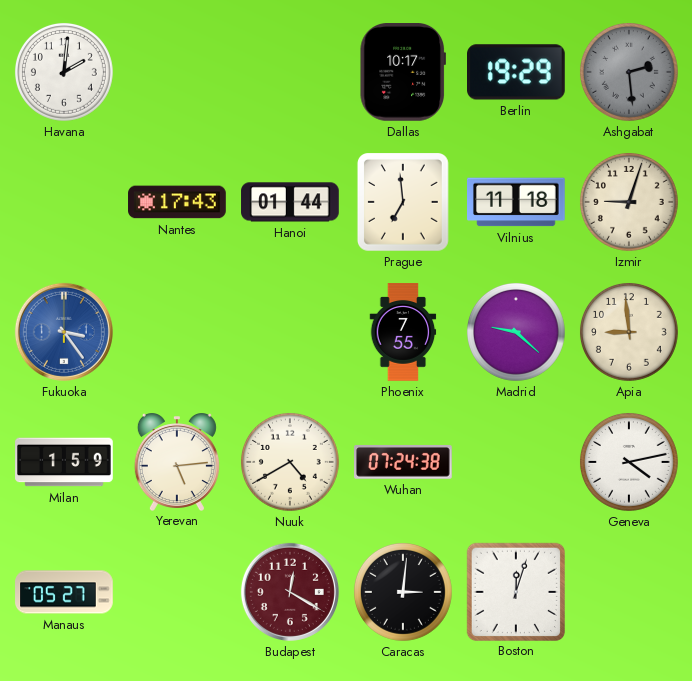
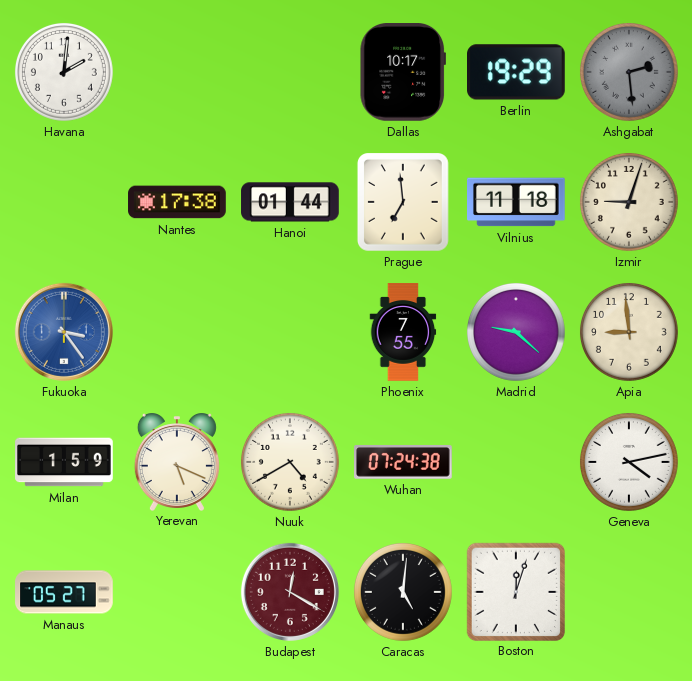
Nantes: 17:43 -> 17:38 (177, 202)
Yerevan: 5:14 -> 5:19 (177, 462)
Caracas: 3:01 -> 5:01 (403, 592)
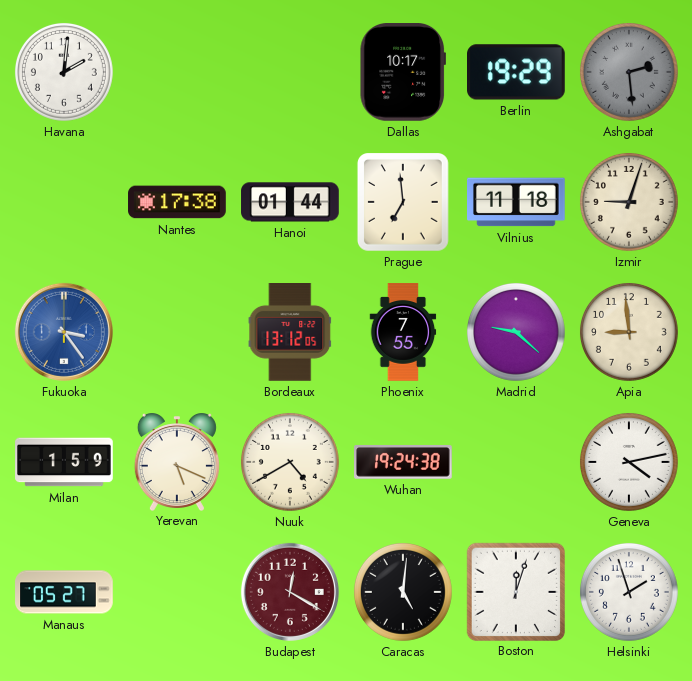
Bordeaux: none -> 13:12 (290, 333)
Wuhan: 07:24 -> 19:24 (403, 463)
Helsinki: none -> 1:57 (629, 592)
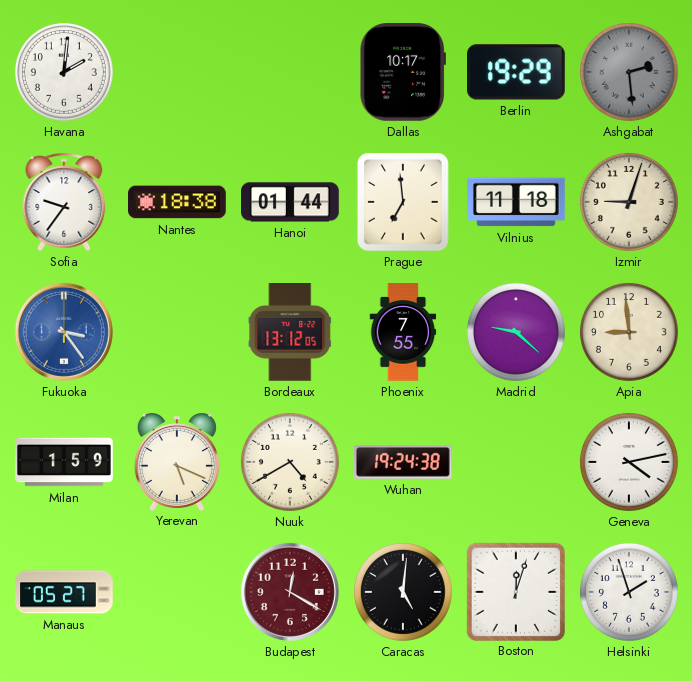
Sofia: none -> 9:36 (64, 202)
Nantes: 17:38 -> 18:38 (177, 202)
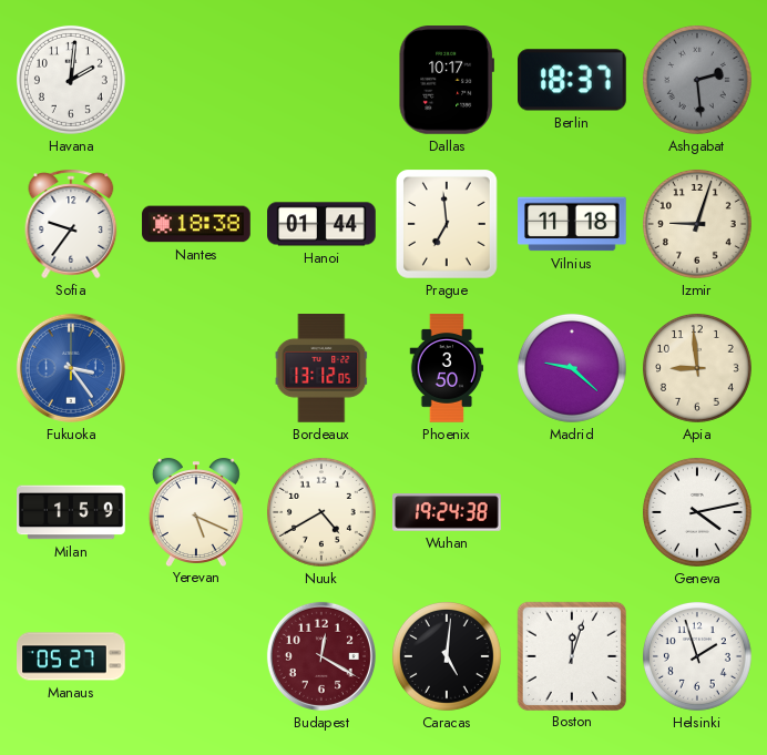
Berlin: 19:29 -> 18:37 (573, 80)
Phoenix: 7:55 -> 3:50 (447, 368)
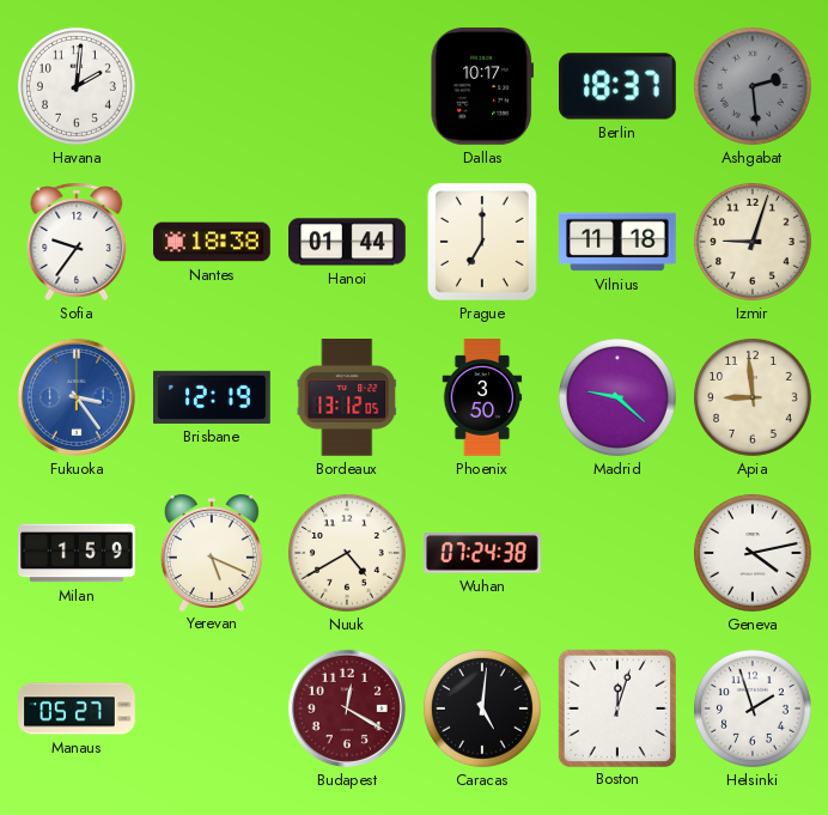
Prague: 6:59 -> 7:00 (482, 243)
Brisbane: none -> 12:19 (212, 397)
Wuhan: 19:24 -> 07:24 (482, 554)
